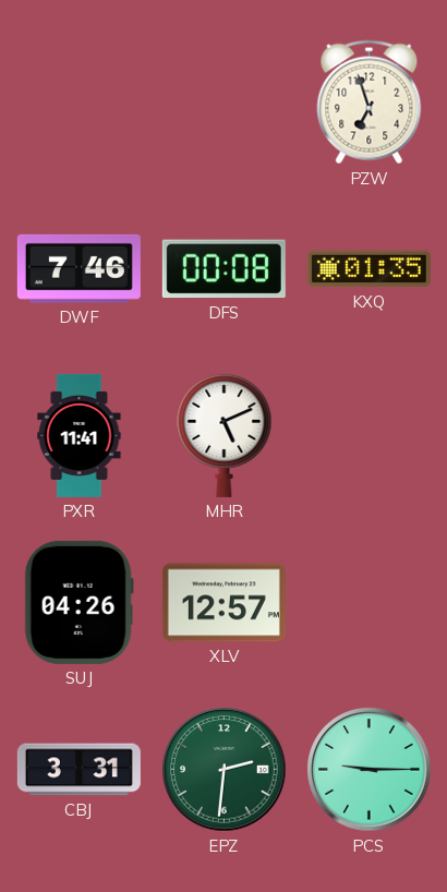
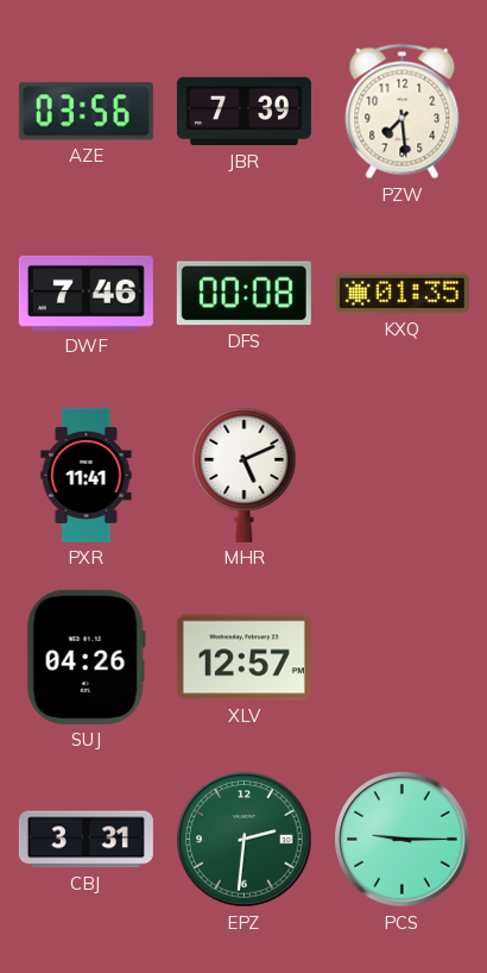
AZE: none -> 03:56 (86, 112)
JBR: none -> 7:39 (243, 112)
PZW: 6:57 -> 7:29 (403, 112)
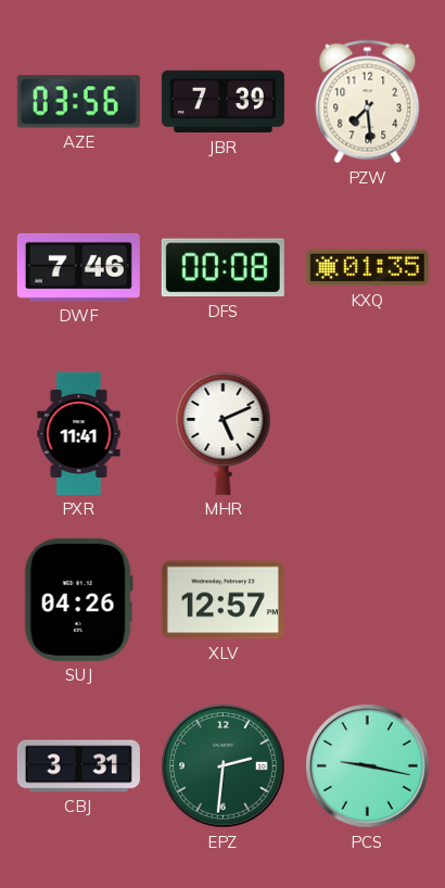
PCS: 9:15 -> 9:17 (368, 766)
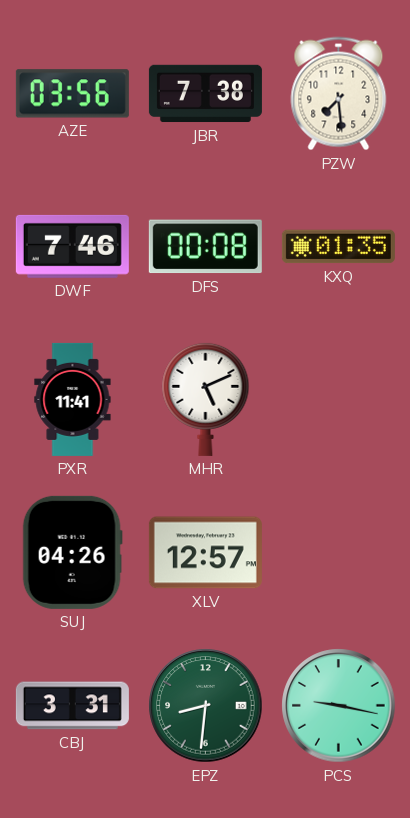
JBR: 7:39 -> 7:38 (205, 94)
EPZ: 2:31 -> 8:31 (206, 706)
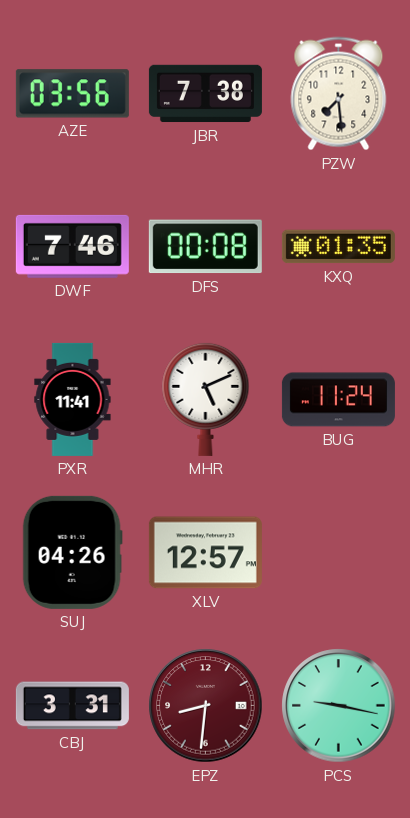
BUG: none -> 11:24 (338, 400)
EPZ dial: green -> burgundy (206, 706)
